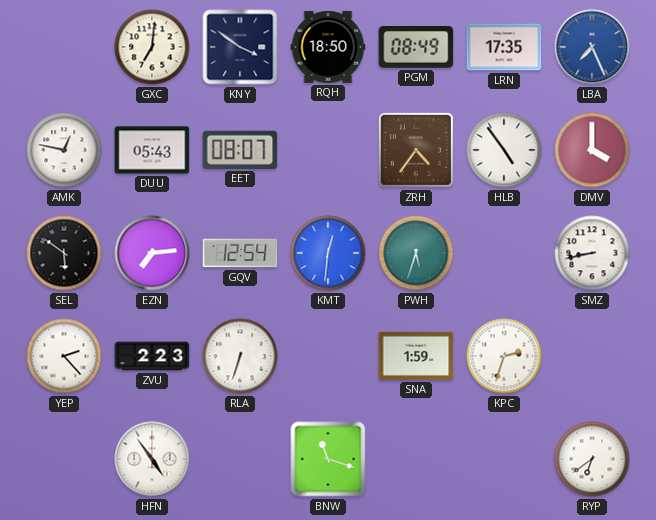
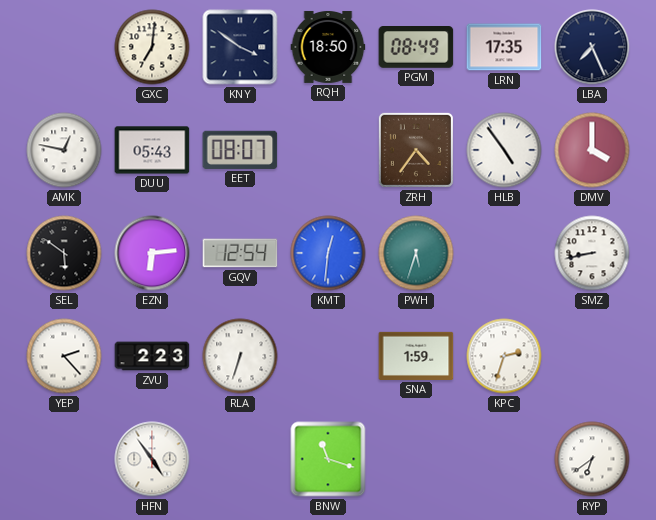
LBA dial: blue -> navy (592, 47)
EZN: 7:14 -> 6:14 (152, 253)
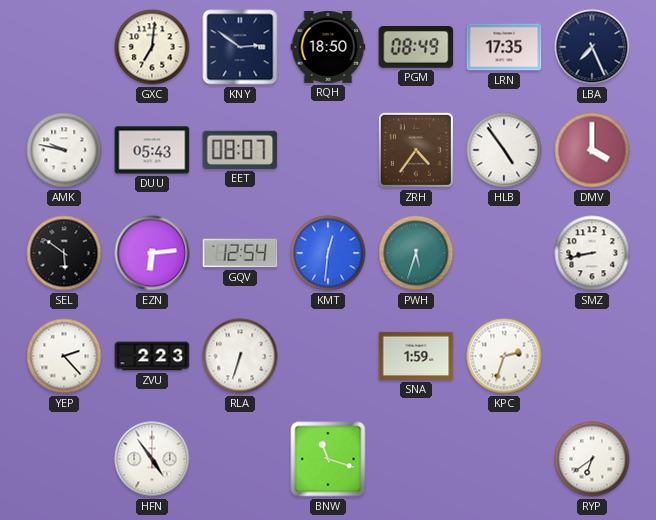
KNY: 3:51 -> 2:51 (240, 47)
AMK: 12:47 -> 9:47 (64, 150)
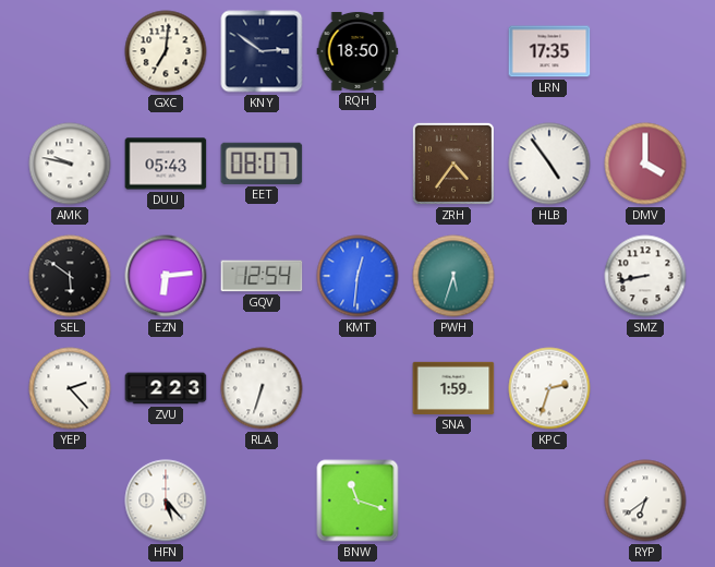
PGM: 08:49 -> none (416, 48)
LBA: 7:26 -> none (592, 47)
HFN: 4:54 -> 5:23 (166, 500)
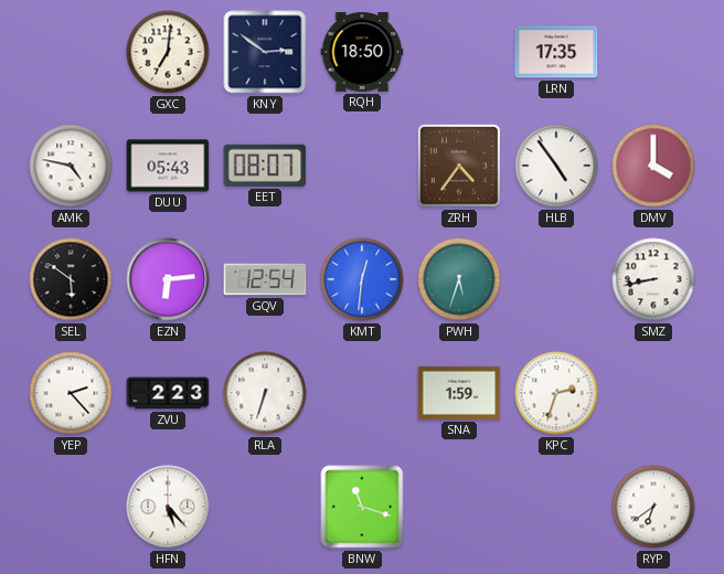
AMK: 9:47 -> 4:47 (71, 166)
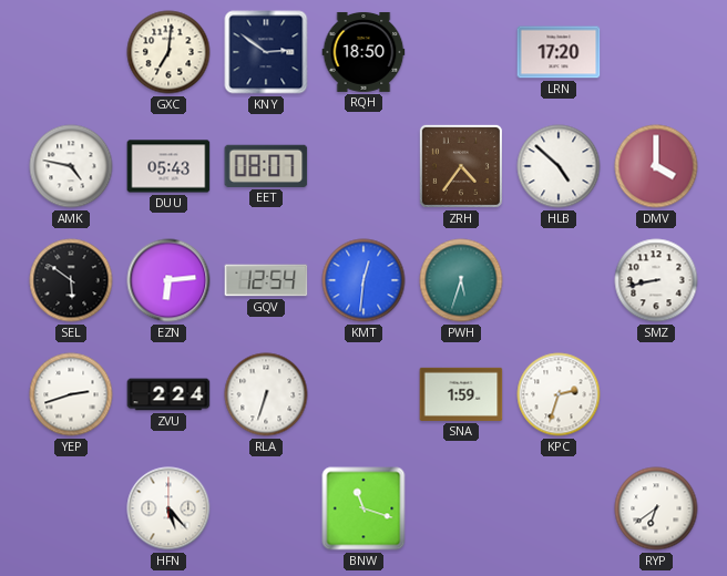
LRN: 17:35 -> 17:20 (559, 52)
HLB: 4:54 -> 4:52 (559, 166)
YEP: 2:23 -> 2:42 (71, 394)
ZVU: 2:23 -> 2:24 (168, 394)
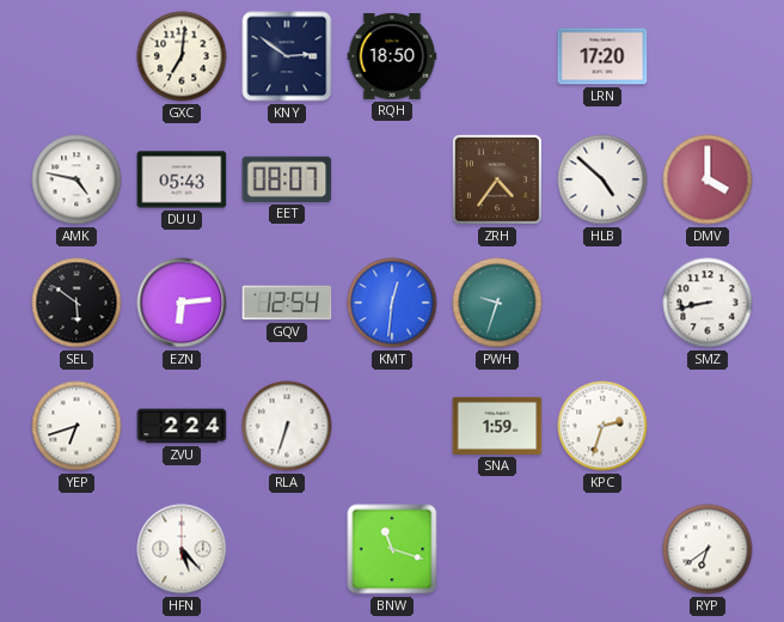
PWH: 5:33 -> 9:33 (497, 303)
YEP: 2:42 -> 6:42 (76, 426)
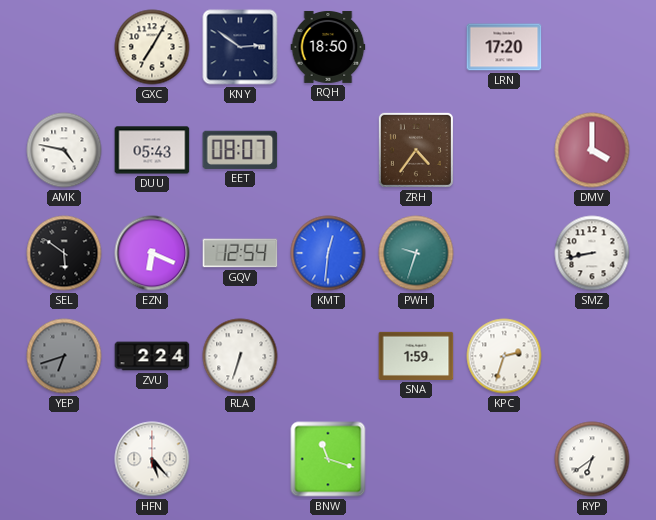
GXC: 7:01 -> 7:05 (152, 47)
HLB: 4:52 -> none (602, 179)
EZN: 6:14 -> 6:19 (152, 253)
YEP dial: white -> grey (64, 356)
